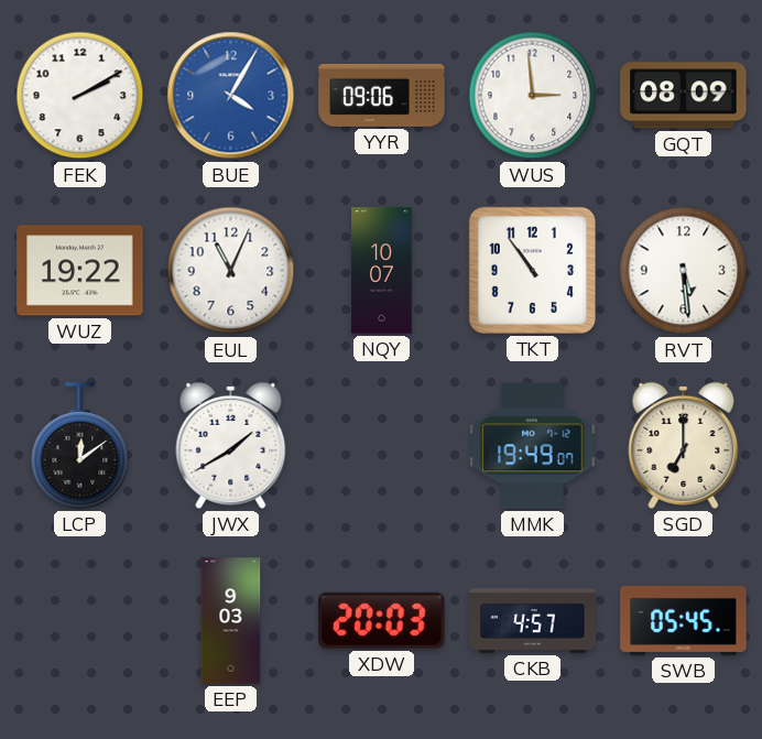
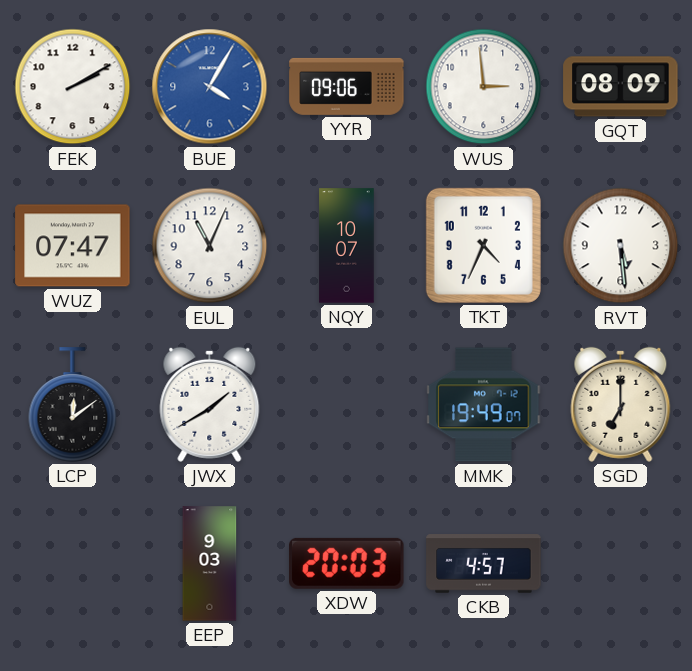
WUZ: 19:22 -> 07:47 (73, 246)
TKT: 10:54 -> 4:34 (483, 245)
SWB: 05:45 -> none (684, 620)
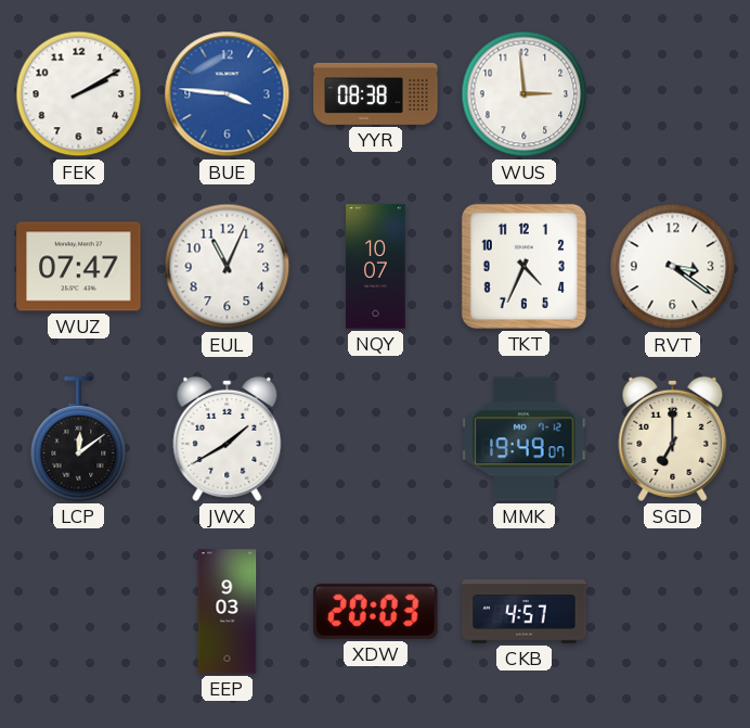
BUE: 4:05 -> 3:46 (228, 94)
YYR: 09:06 -> 08:38 (376, 93)
GQT: 08:09 -> none (621, 87)
RVT: 5:29 -> 3:21 (673, 267)
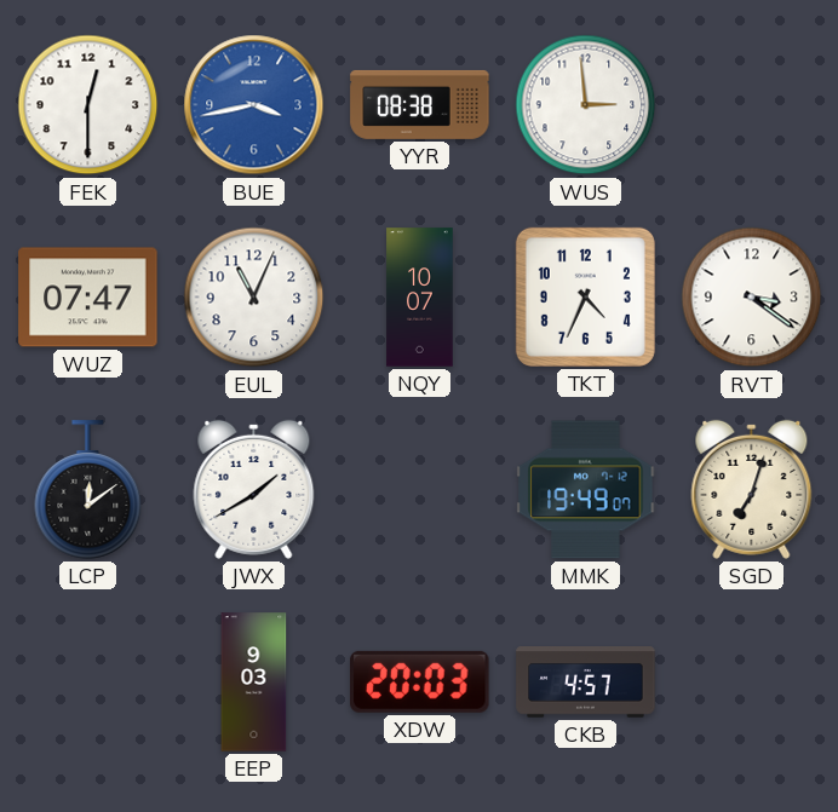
FEK: 2:10 -> 12:30 (88, 105)
BUE: 3:46 -> 3:43 (254, 105)
SGD: 7:00 -> 7:03 (752, 489)
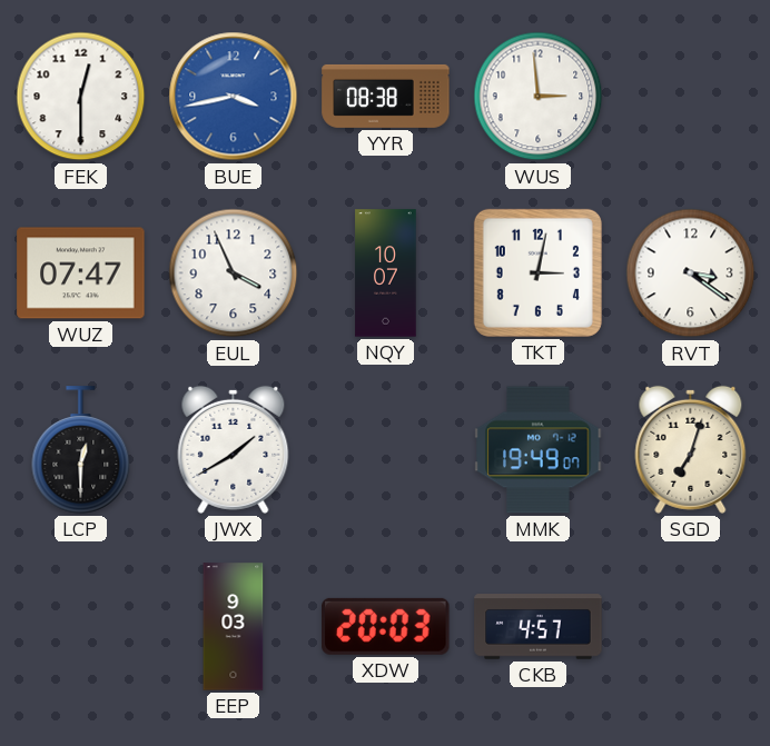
EUL: 11:04 -> 3:56 (234, 273)
TKT: 4:34 -> 3:02 (537, 272)
LCP: 12:09 -> 12:30 (81, 450)
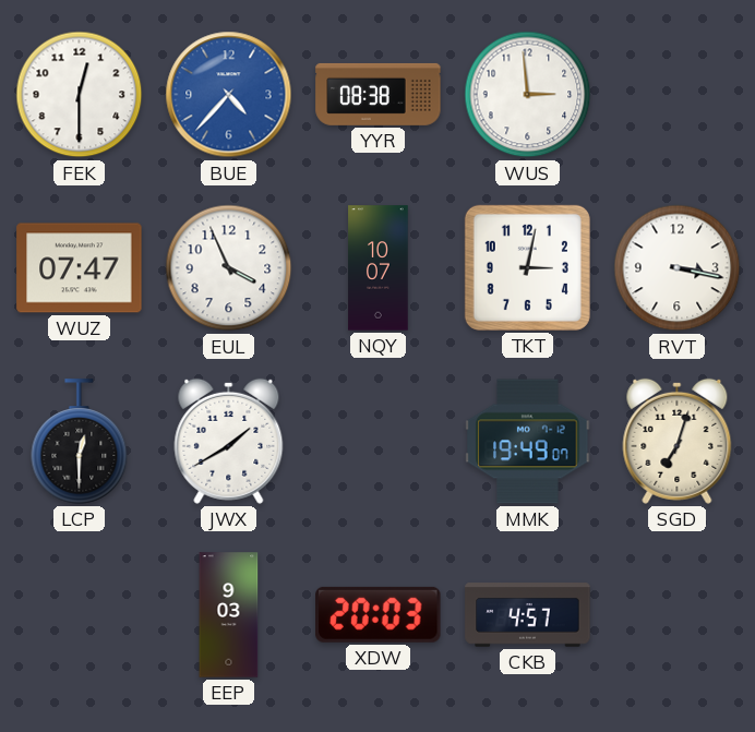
BUE: 3:43 -> 4:37 (229, 95)
RVT: 3:21 -> 3:17 (678, 268)
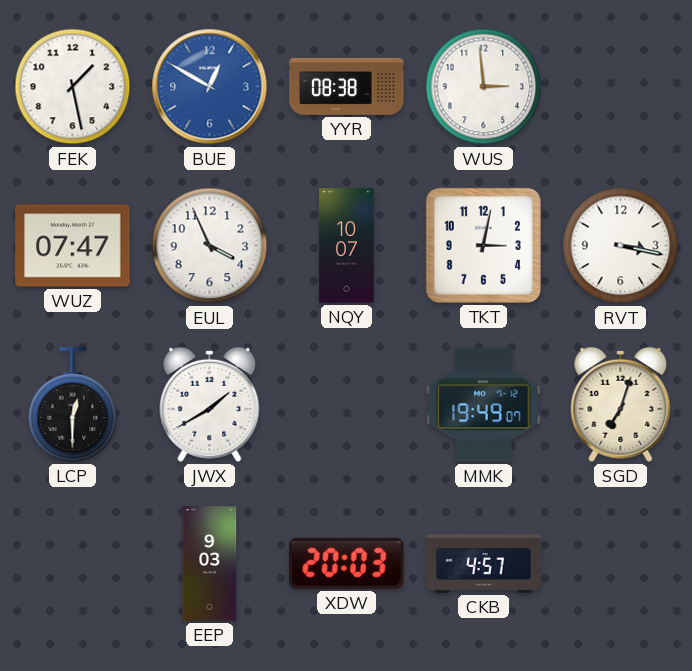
FEK: 12:30 -> 1:28 (73, 87)
BUE: 4:37 -> 12:50 (210, 87)
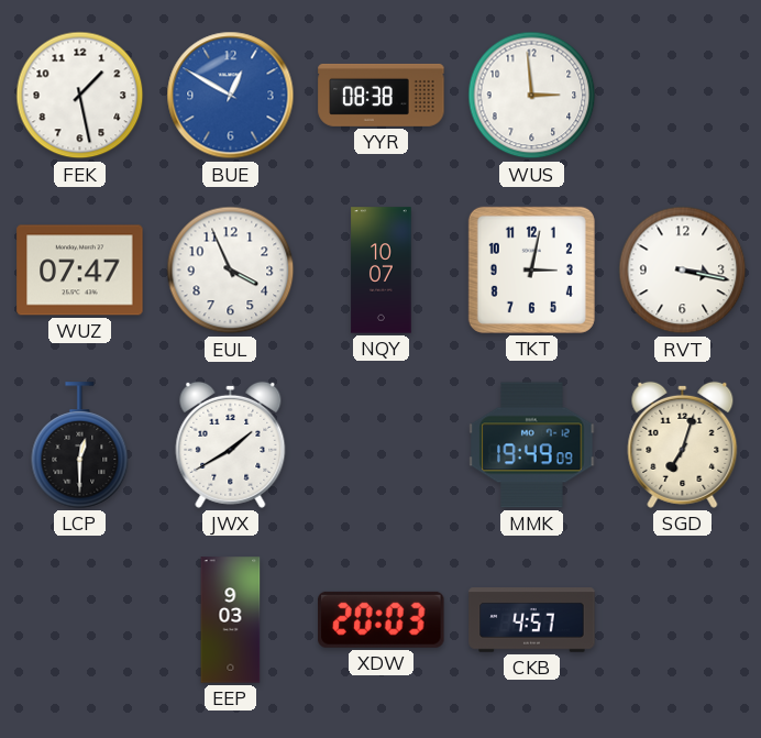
MMK: 19:49:07 -> 19:49:09 (532, 445)
